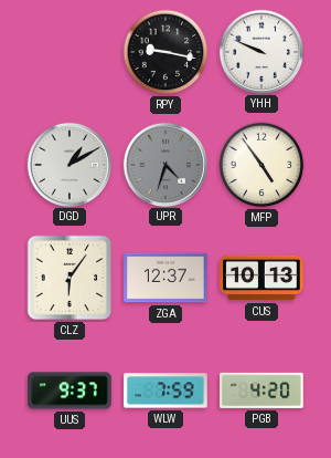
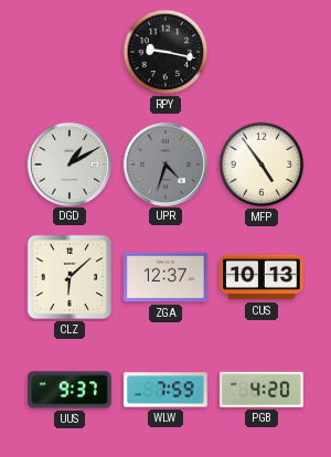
YHH: 9:49 -> none (260, 51)
CLZ: 6:06 -> 6:08 (70, 277)
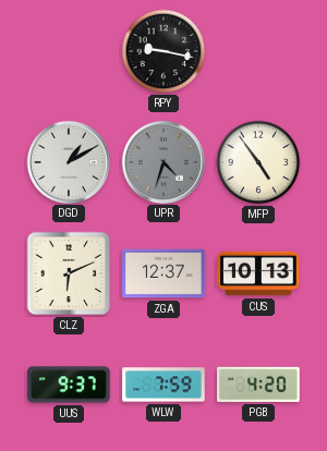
CLZ: 6:08 -> 6:11 (69, 273)
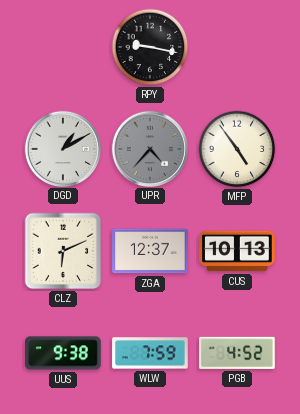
UPR: 4:33 -> 4:37 (149, 148)
UUS: 9:37 -> 9:38 (63, 353)
PGB: 4:20 -> 4:52 (237, 353)
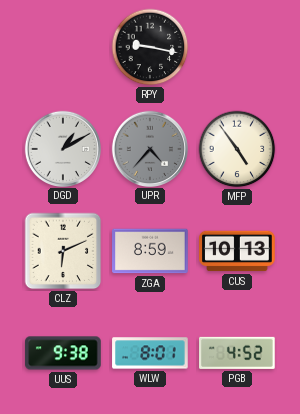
ZGA: 12:37 -> 8:59 (150, 251)
WLW: 7:59 -> 8:01 (150, 353)
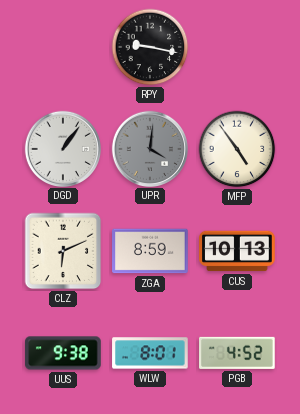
DGD: 1:10 -> 1:06 (62, 148)
UPR: 4:37 -> 4:01 (149, 148)
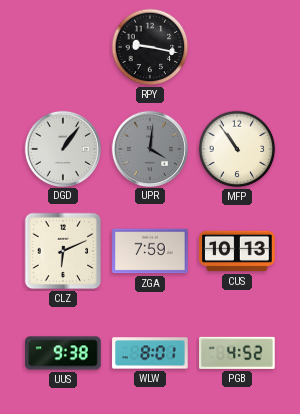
MFP: 4:54 -> 10:54 (237, 149)
ZGA: 8:59 -> 7:59 (150, 251)
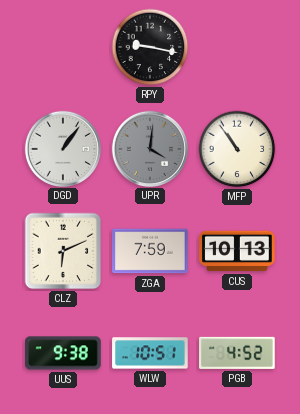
WLW: 8:01 -> 10:51 (150, 353)
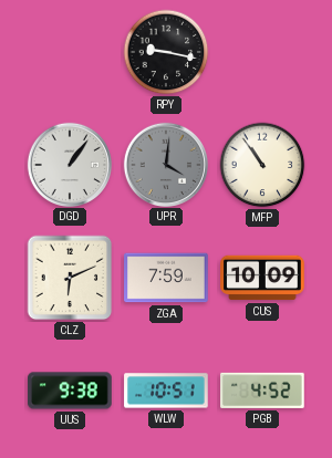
CUS: 10:13 -> 10:09 (262, 278)
